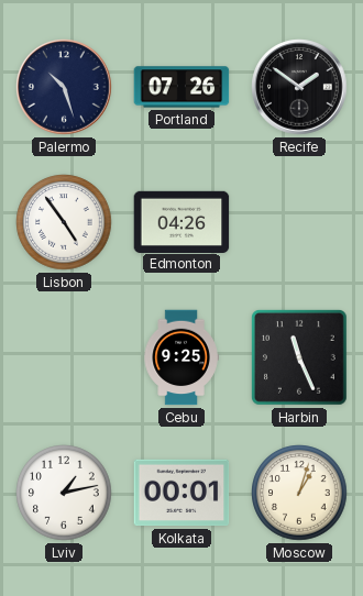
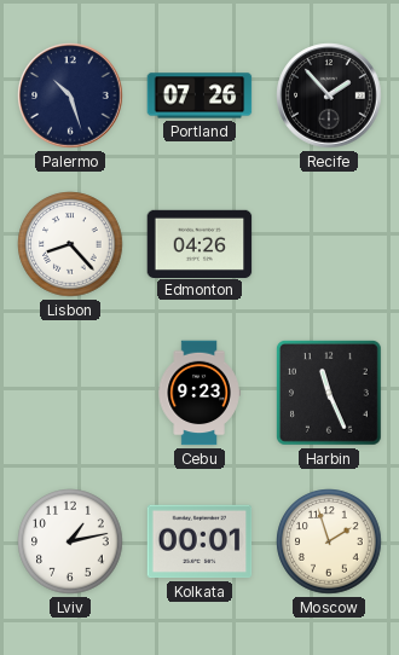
Recife: 1:51 -> 1:53 (329, 95)
Lisbon: 4:54 -> 8:23 (70, 244)
Cebu: 9:25 -> 9:23 (199, 393)
Moscow: 1:03 -> 1:57 (329, 541)
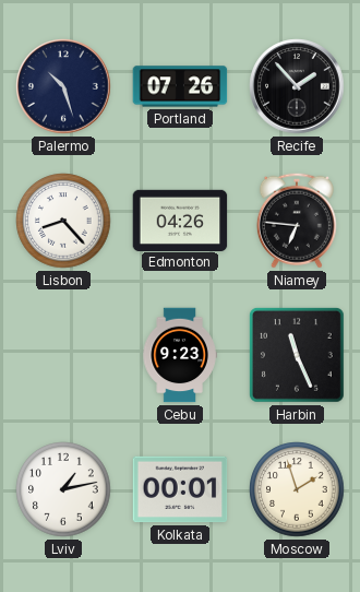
Niamey: none -> 6:46 (297, 221)
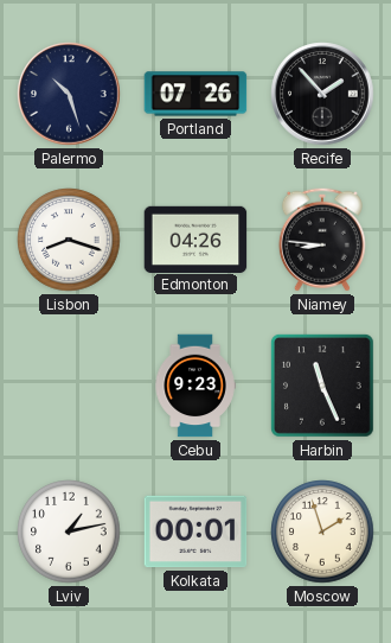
Lisbon: 8:23 -> 8:18 (69, 240)
Niamey: 6:46 -> 8:46 (322, 240)
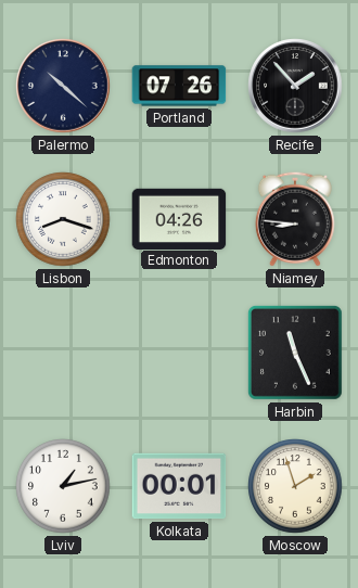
Palermo: 10:27 -> 10:22 (63, 86)
Cebu: 9:23 -> none (195, 386)
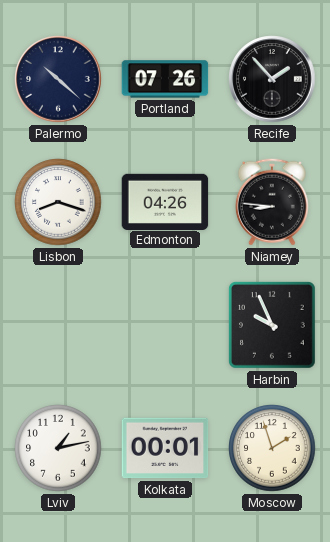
Harbin: 11:26 -> 9:56 (272, 325)
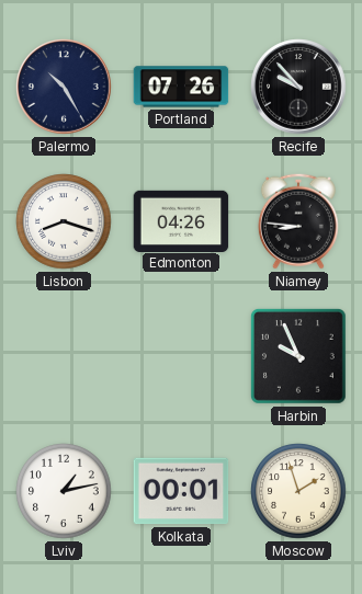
Palermo: 10:22 -> 10:25 (64, 87)
Recife: 1:53 -> 9:53 (298, 87)
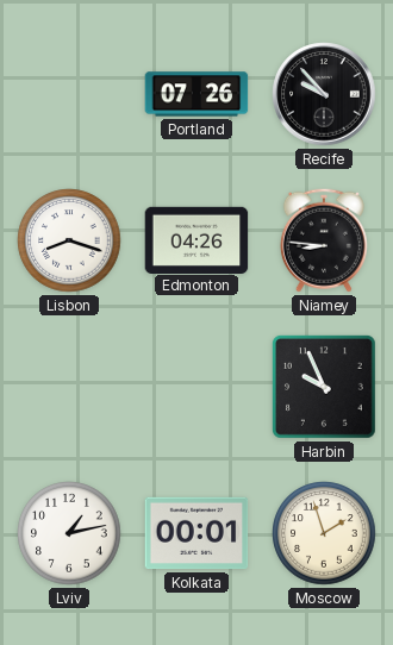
Palermo: 10:25 -> none (64, 87)
